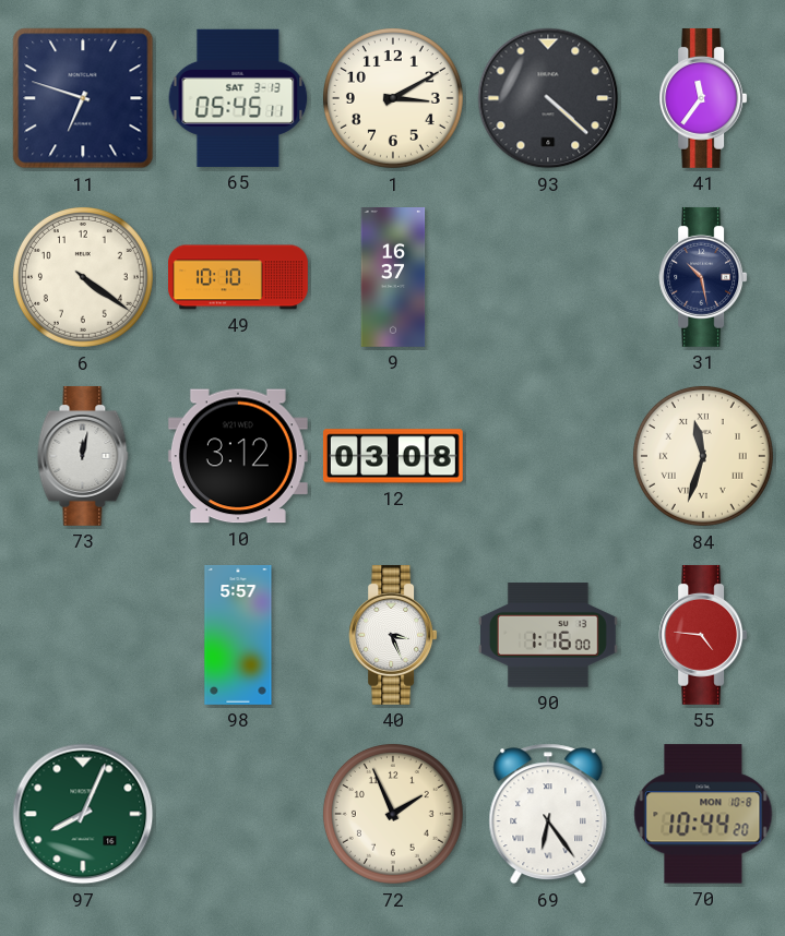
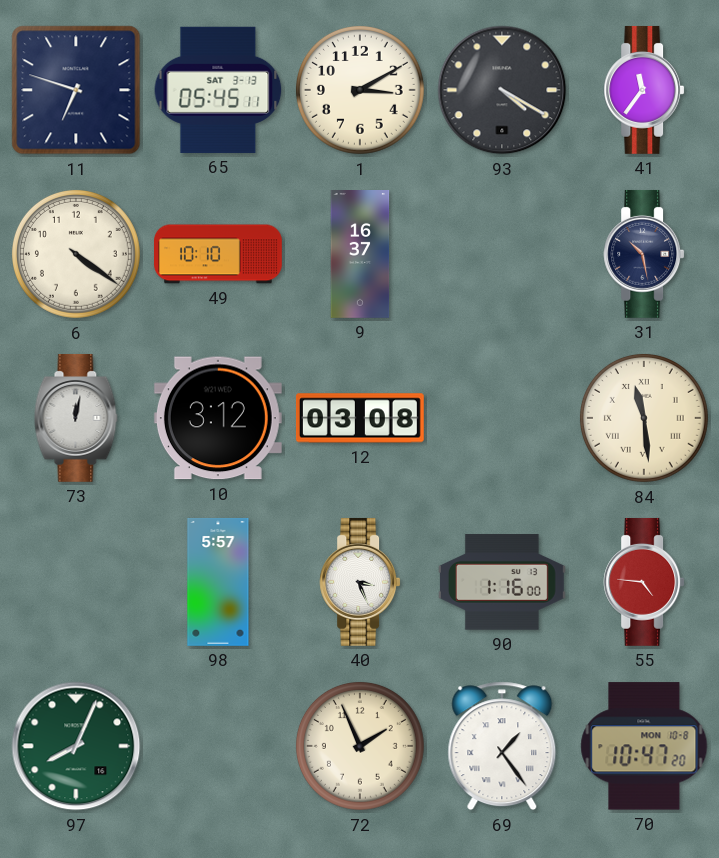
93: 4:22 -> 4:20 (502, 90)
84: 11:33 -> 11:29 (644, 418)
69: 6:24 -> 1:24 (502, 746)
70: 10:44 -> 10:47 (644, 746)
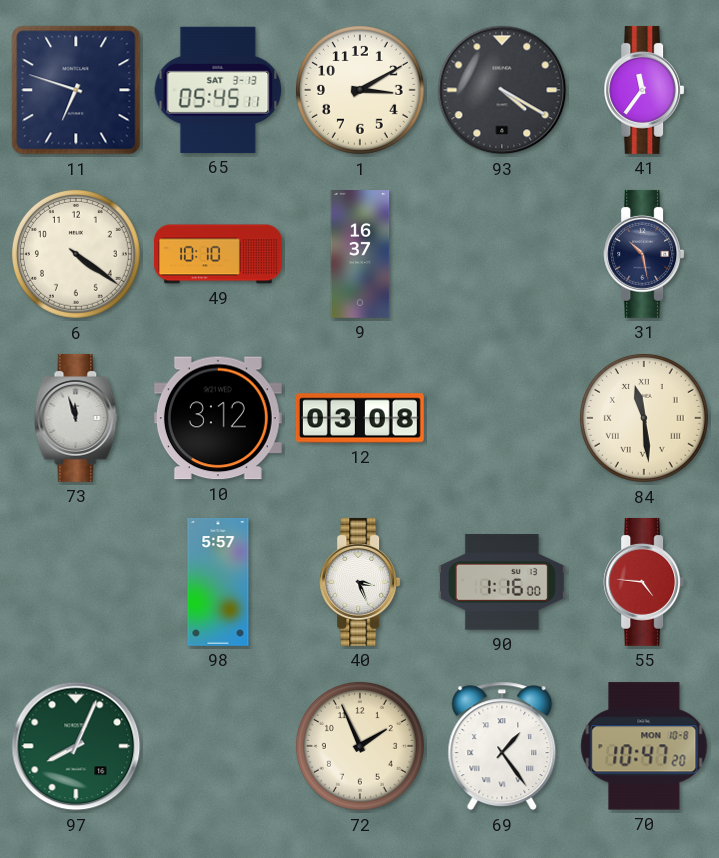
73: 12:02 -> 11:57 (76, 418)
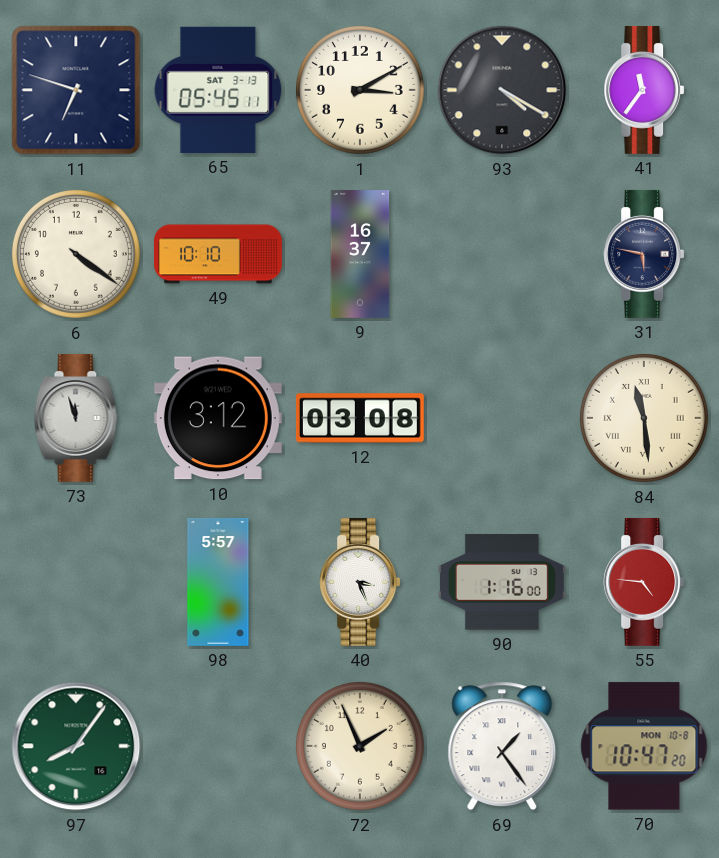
31: 10:28 -> 5:47 (644, 254)
97: 8:04 -> 8:06 (76, 746)
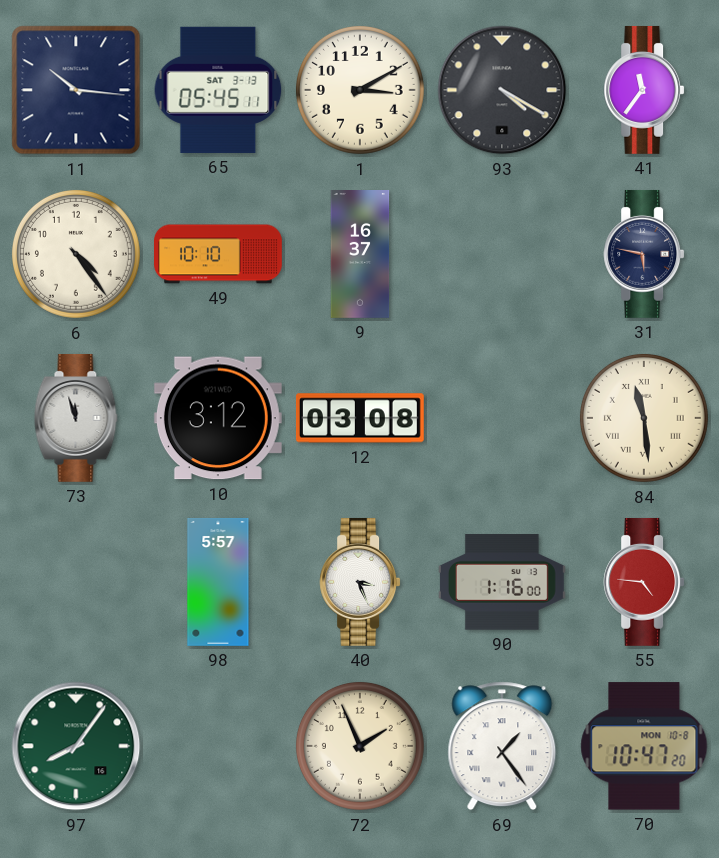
11: 6:48 -> 10:16 (76, 90)
6: 4:21 -> 4:24 (76, 254)
